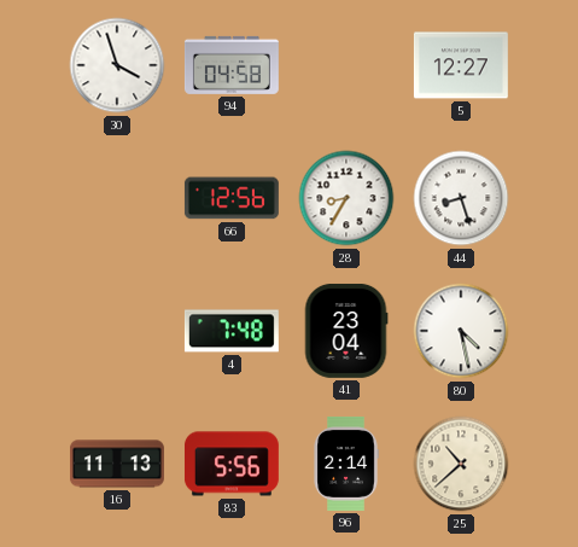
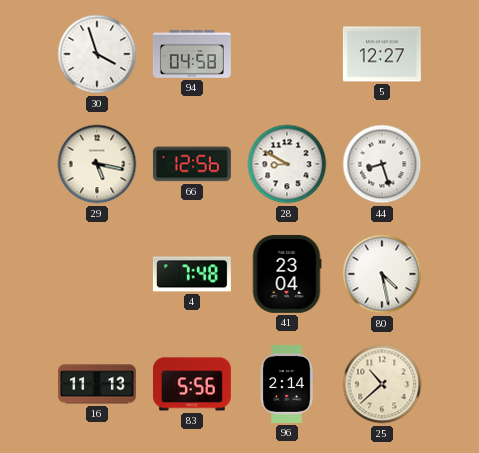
29: none -> 5:17 (97, 164)
28: 8:35 -> 8:50 (287, 164)
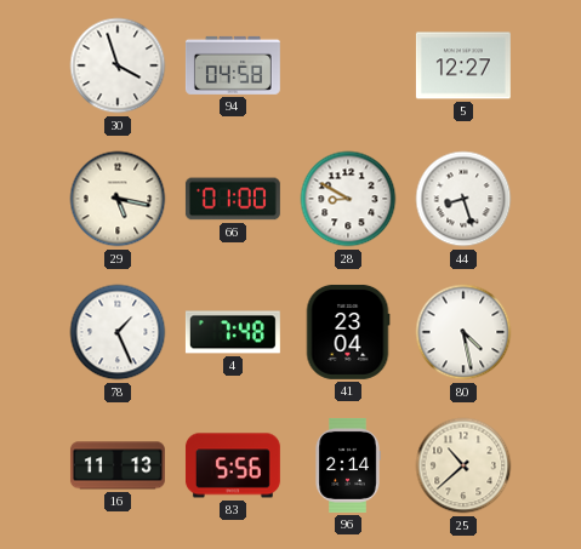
66: 12:56 -> 01:00 (233, 199)
78: none -> 1:26 (118, 332)
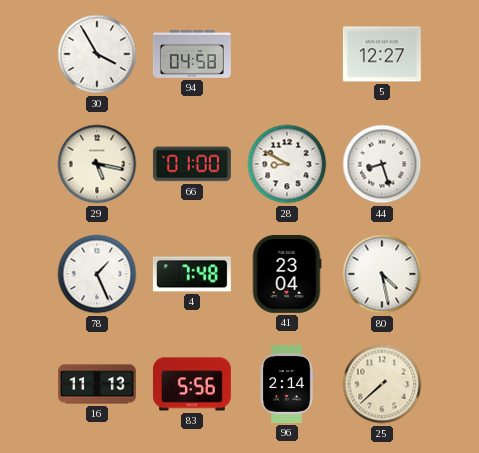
30: 3:57 -> 3:55 (97, 54)
25: 10:38 -> 7:38 (382, 384)
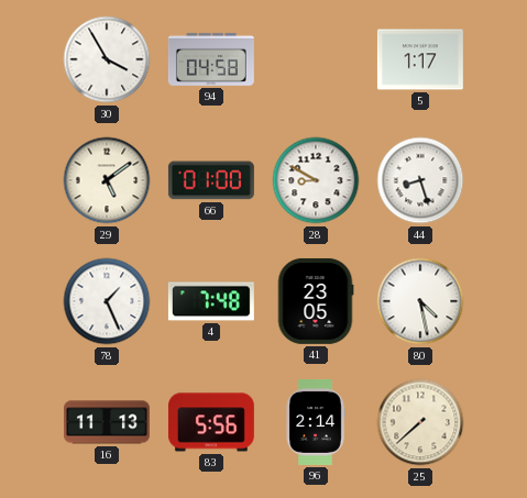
5: 12:27 -> 1:17 (420, 59)
29: 5:17 -> 5:09 (107, 180)
41: 23:04 -> 23:05 (316, 301)
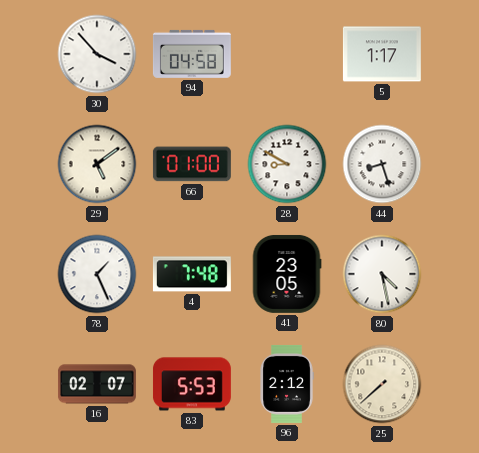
30: 3:55 -> 3:53 (97, 54)
16: 11:13 -> 02:07 (97, 384)
83: 5:56 -> 5:53 (192, 384)
96: 2:14 -> 2:12 (287, 384)
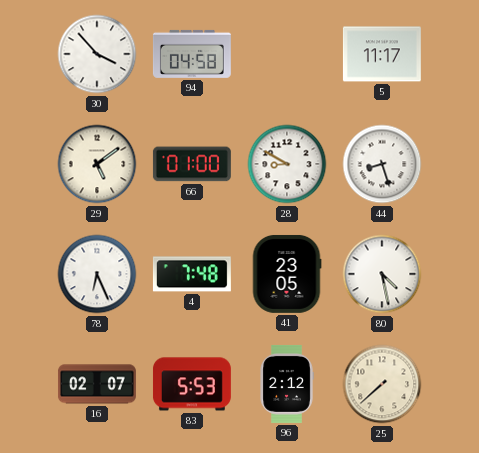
5: 1:17 -> 11:17 (382, 54)
78: 1:26 -> 6:26 (97, 274)
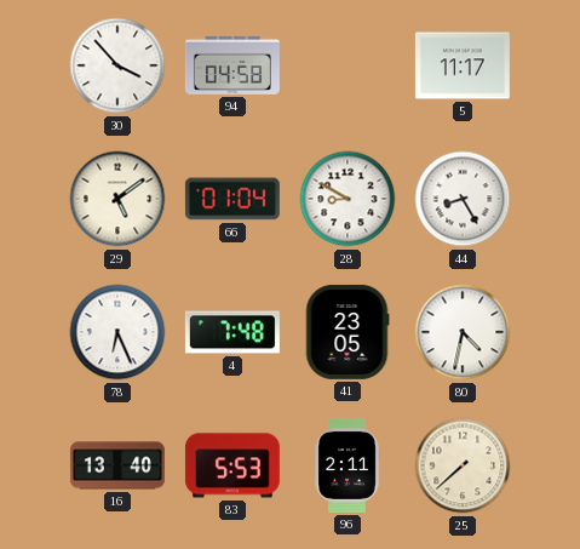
66: 01:00 -> 01:04 (232, 199)
44: 8:27 -> 8:25 (463, 199)
80: 4:28 -> 4:32 (463, 332)
16: 02:07 -> 13:40 (117, 465)
96: 2:12 -> 2:11 (348, 465)
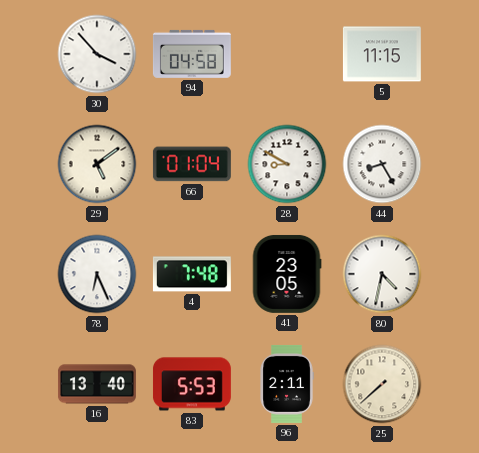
5: 11:17 -> 11:15 (382, 54)
